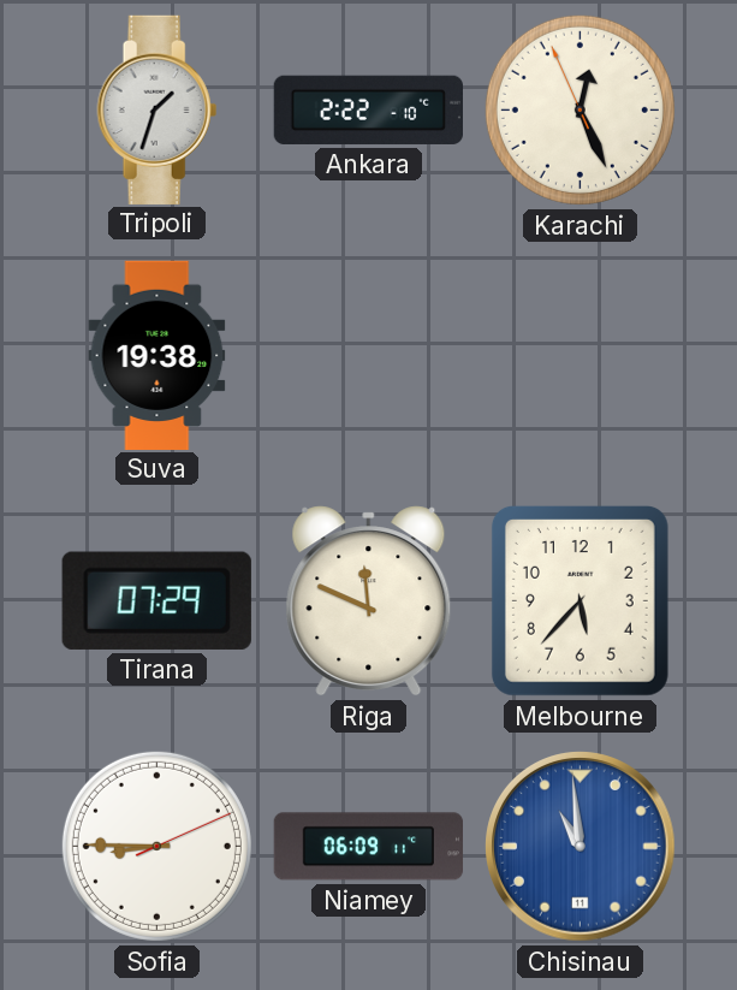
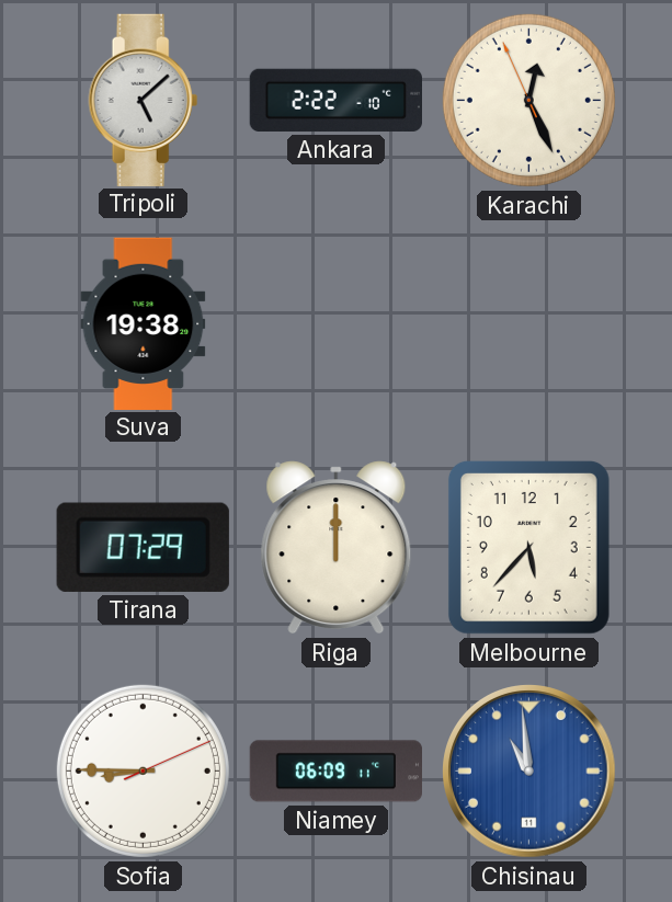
Tripoli: 1:33 -> 5:08 (144, 100)
Riga: 11:49 -> 12:00 (337, 548)
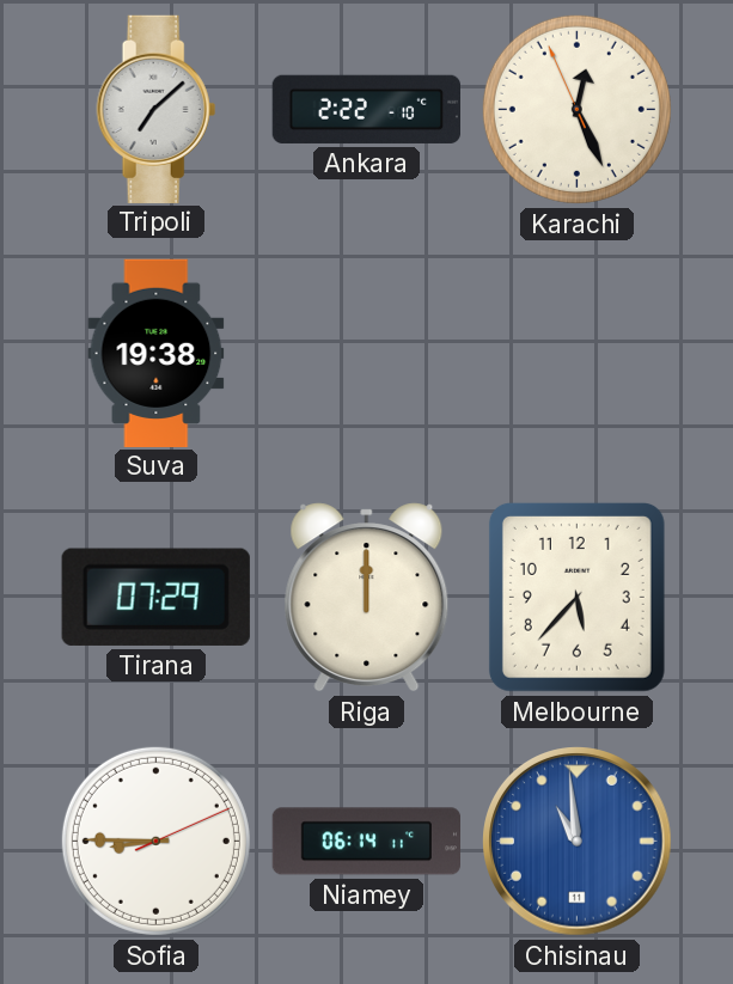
Tripoli: 5:08 -> 7:08 (157, 109)
Niamey: 06:09 -> 06:14 (366, 842)
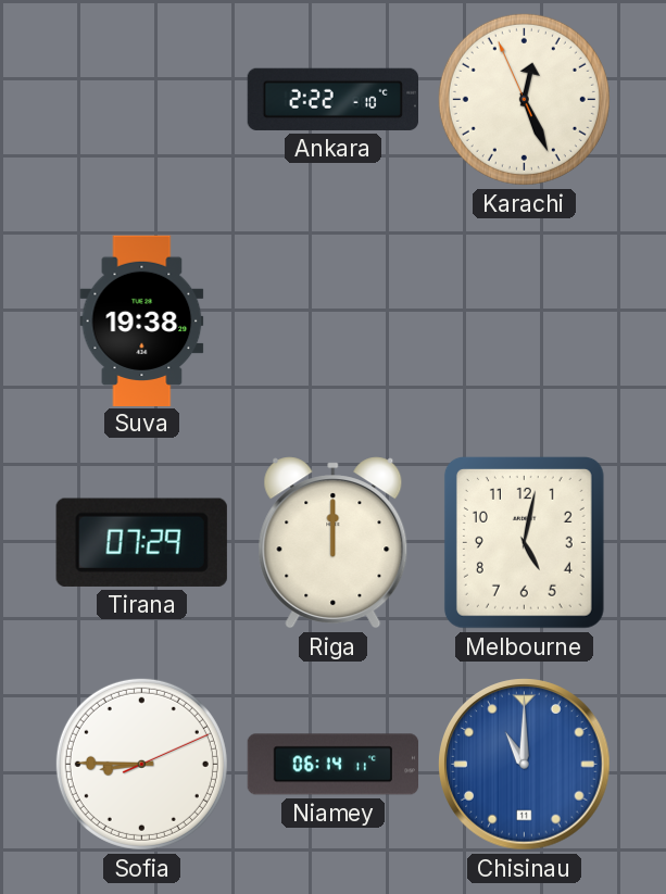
Tripoli: 7:08 -> none (157, 109)
Melbourne: 5:37 -> 5:02 (524, 542)
Chisinau: 10:59 -> 11:00 (525, 765)
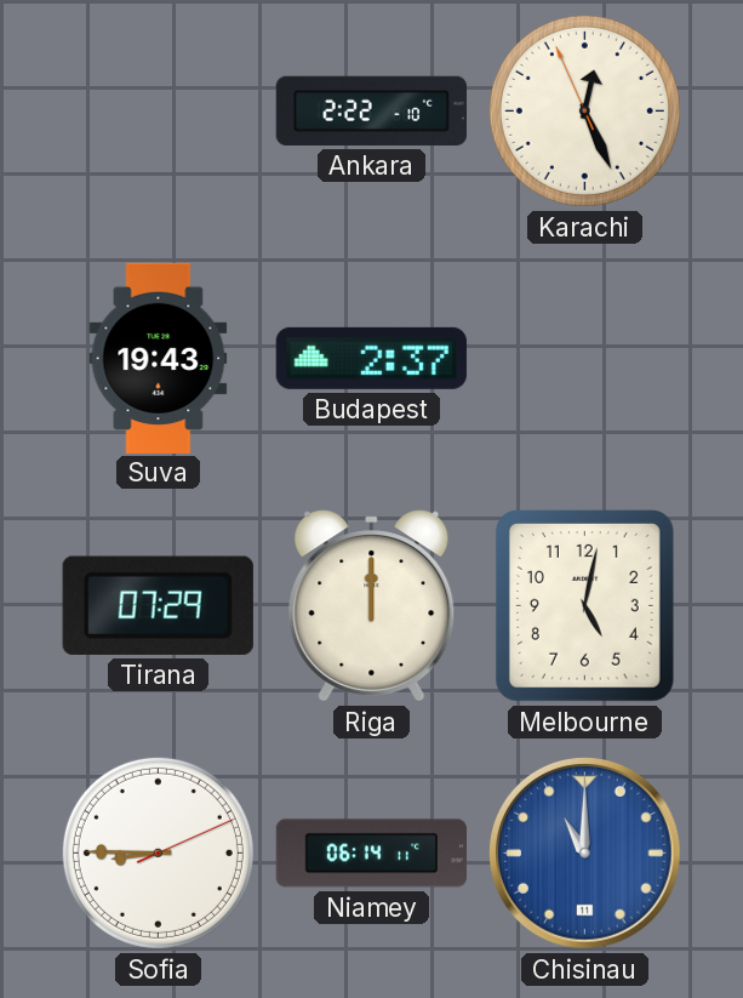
Suva: 19:38 -> 19:43 (159, 358)
Budapest: none -> 2:37 (371, 358)
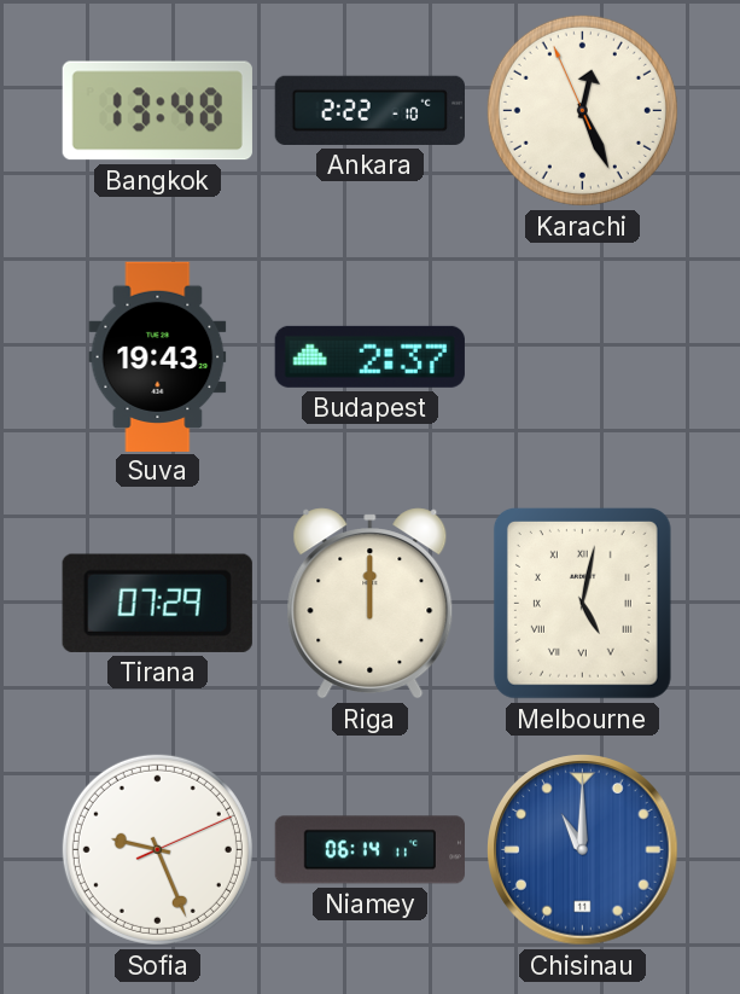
Bangkok: none -> 13:48 (157, 111)
Melbourne numerals: Arabic -> Roman (582, 603)
Sofia: 8:45 -> 9:26 (157, 849)
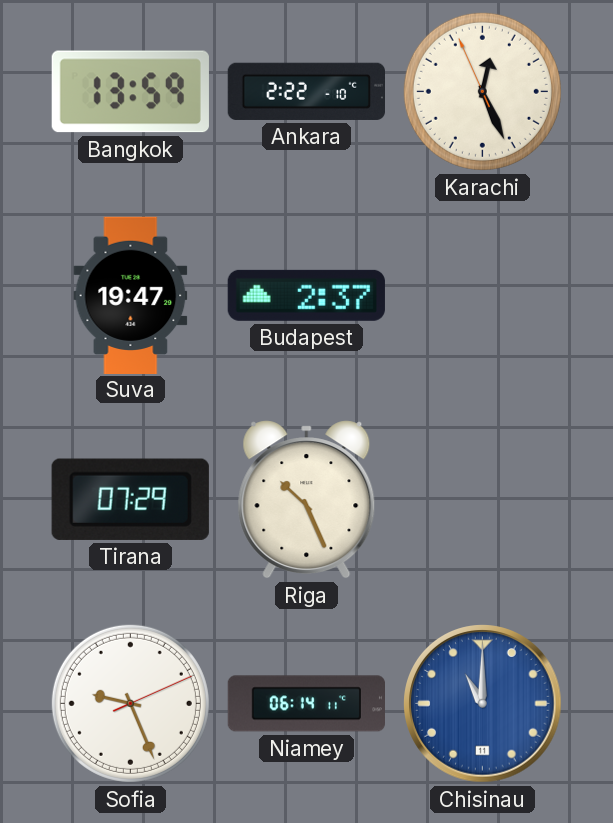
Bangkok: 13:48 -> 13:59 (130, 92)
Suva: 19:43 -> 19:47 (131, 295)
Riga: 12:00 -> 10:26 (307, 500)
Melbourne: 5:02 -> none (582, 603)
